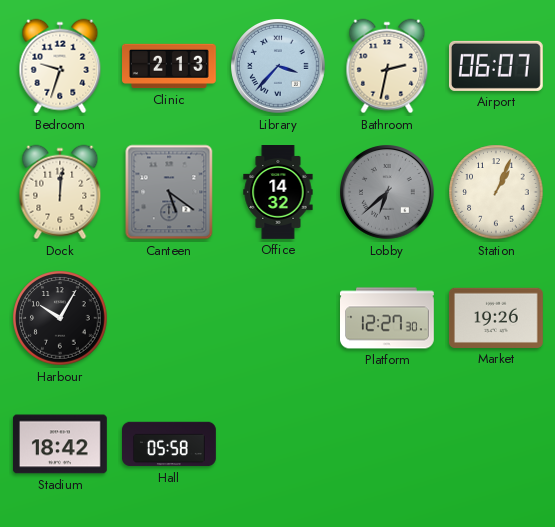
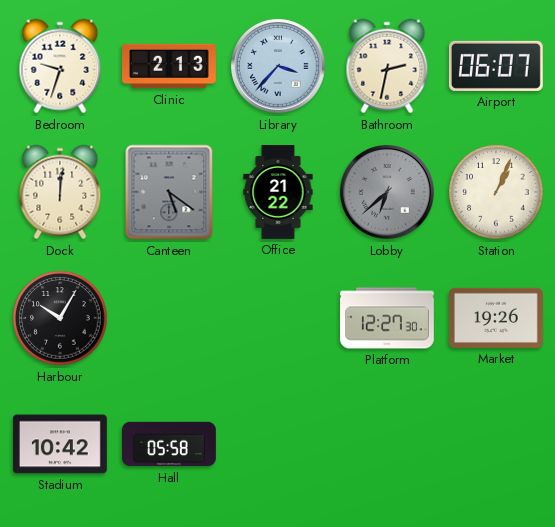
Office: 14:32 -> 21:22 (278, 193)
Stadium: 18:42 -> 10:42 (60, 444)
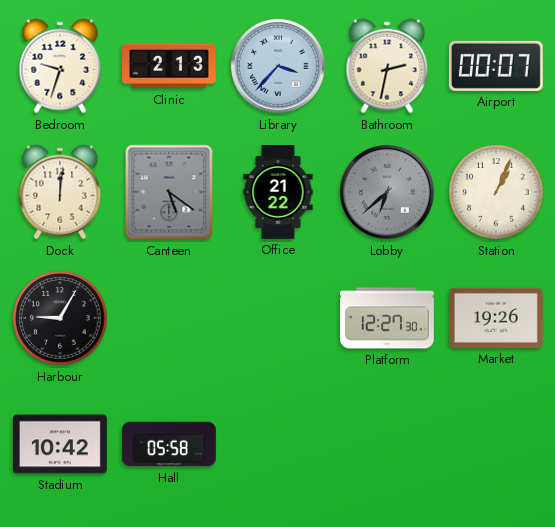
Airport: 06:07 -> 00:07 (496, 66)
Harbour: 10:05 -> 9:05 (60, 318)
